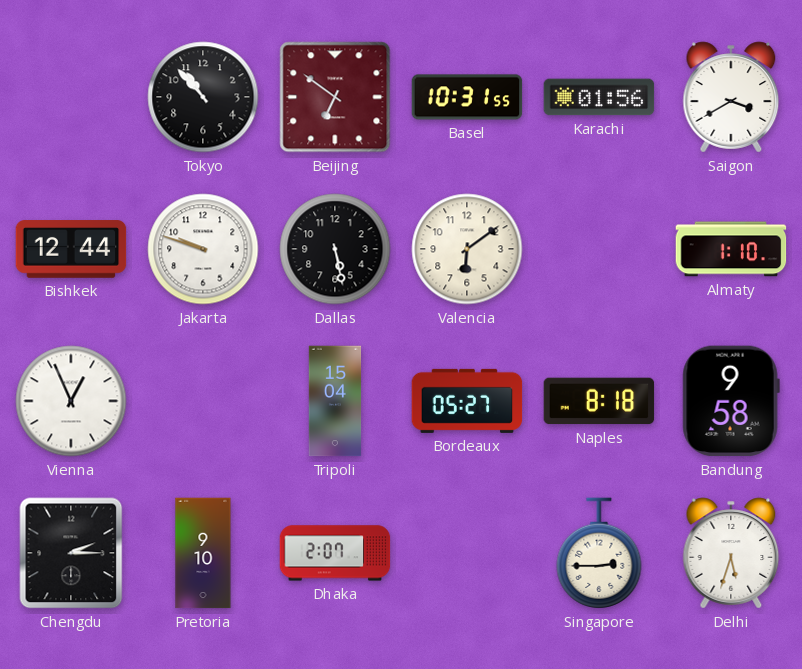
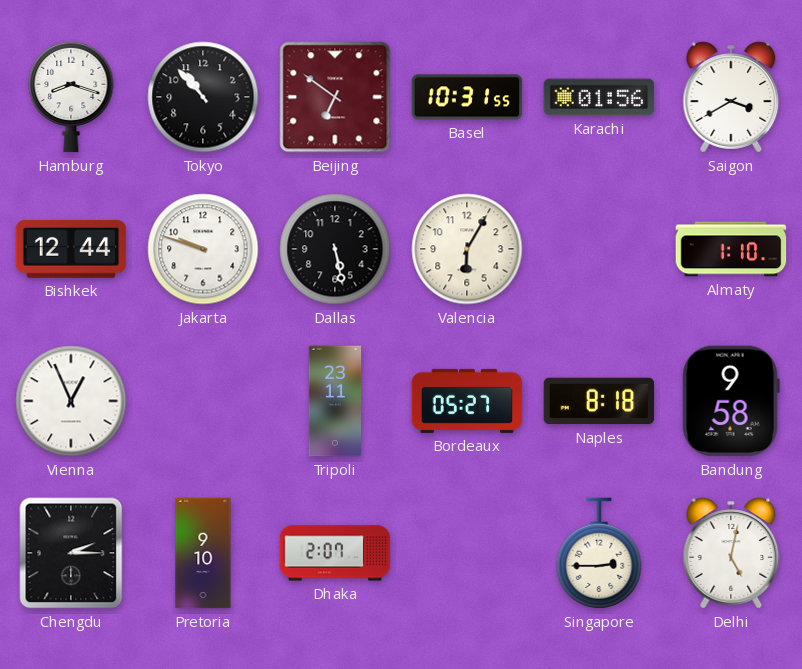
Hamburg: none -> 8:18 (71, 97)
Valencia: 6:09 -> 6:05 (467, 249)
Tripoli: 15:04 -> 23:11 (335, 401)
Delhi: 5:33 -> 5:02 (731, 553)
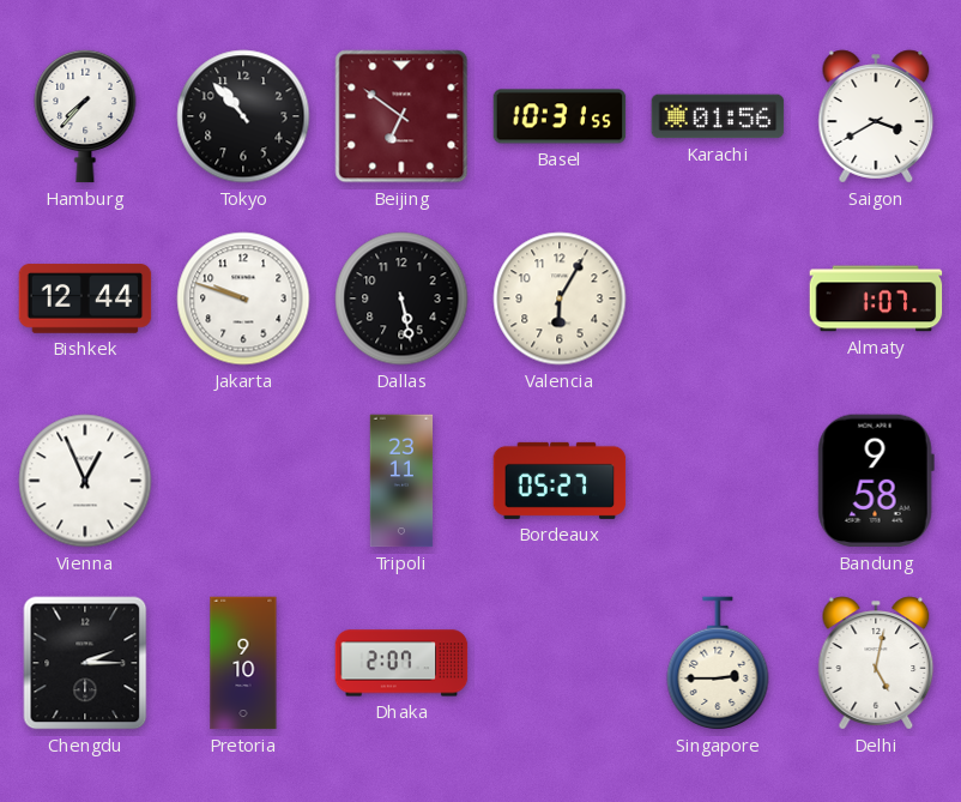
Hamburg: 8:18 -> 7:37 (85, 116)
Almaty: 1:10 -> 1:07 (876, 299)
Naples: 8:18 -> none (599, 401)
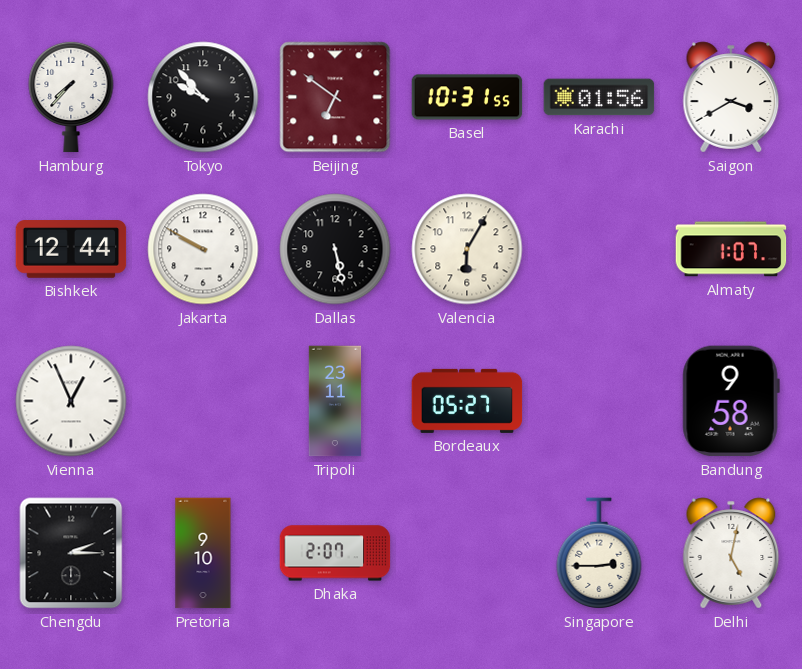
Tokyo: 10:53 -> 9:53 (203, 97)
Jakarta: 9:48 -> 9:50 (203, 249)
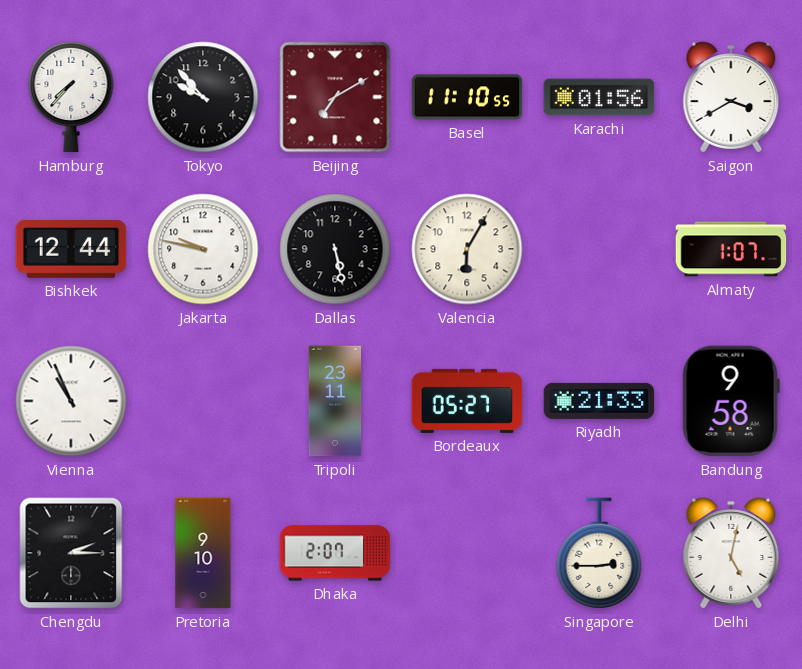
Beijing: 6:51 -> 7:10 (335, 97)
Basel: 10:31 -> 11:10 (467, 97)
Jakarta: 9:50 -> 9:47 (203, 249)
Vienna: 12:56 -> 10:56 (71, 401)
Riyadh: none -> 21:33 (599, 401)
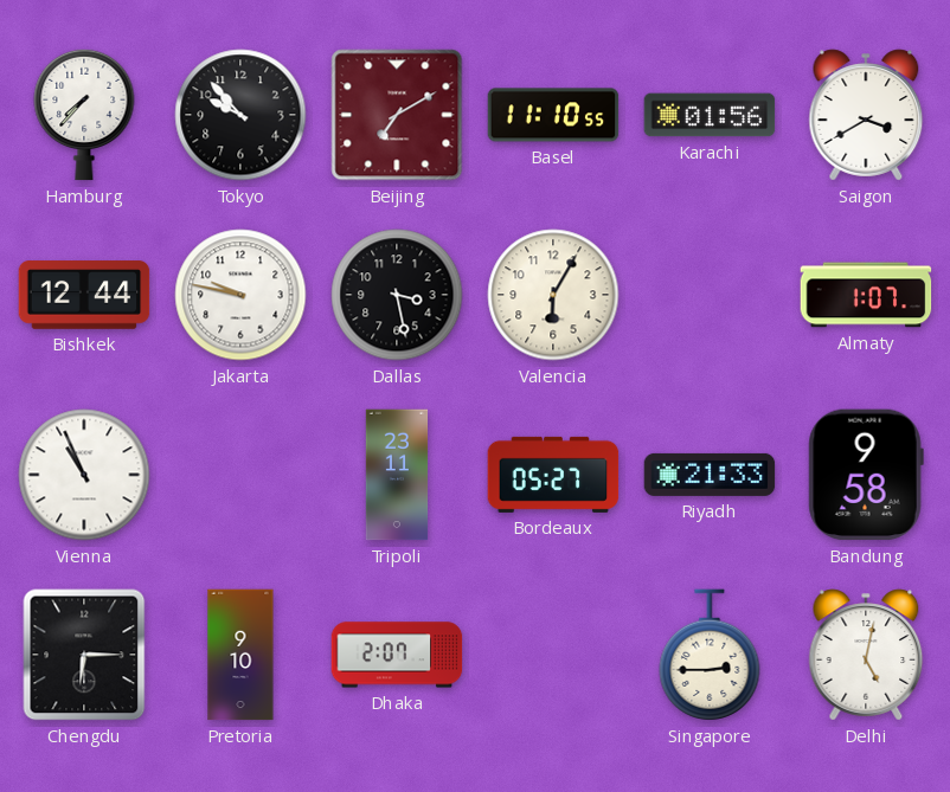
Dallas: 5:28 -> 3:28 (397, 295)
Chengdu: 2:15 -> 6:15 (84, 655)
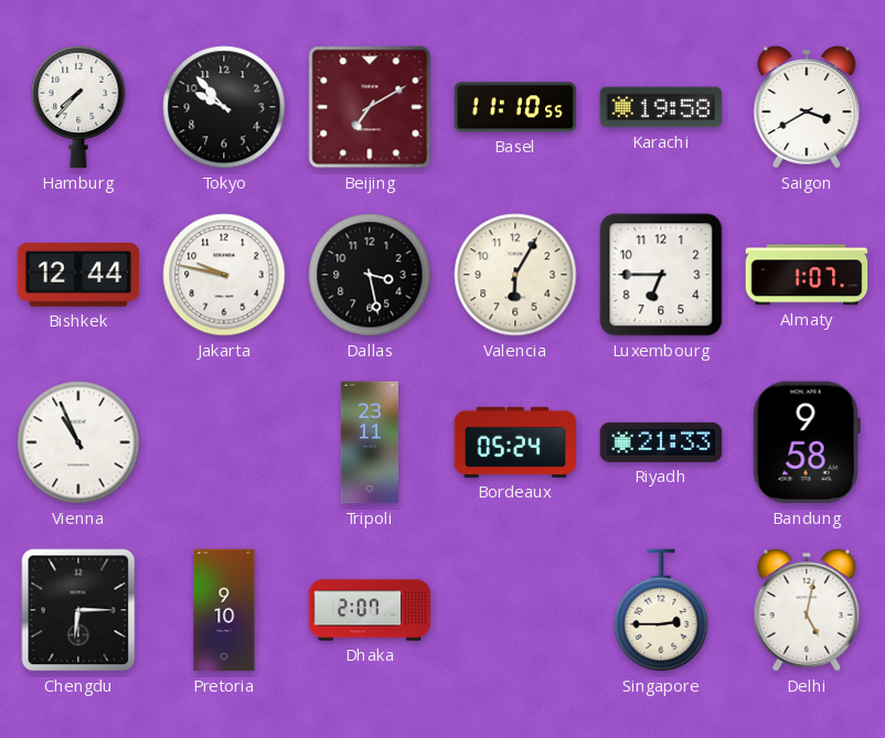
Karachi: 01:56 -> 19:58 (661, 107)
Luxembourg: none -> 6:45 (661, 275)
Bordeaux: 05:27 -> 05:24 (515, 442)
